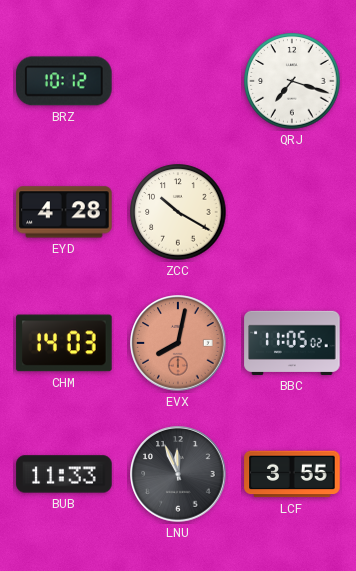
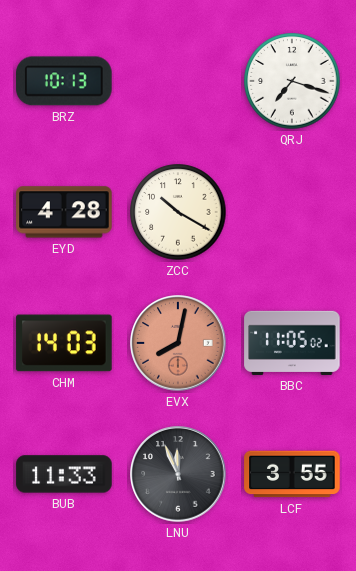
BRZ: 10:12 -> 10:13 (64, 81)
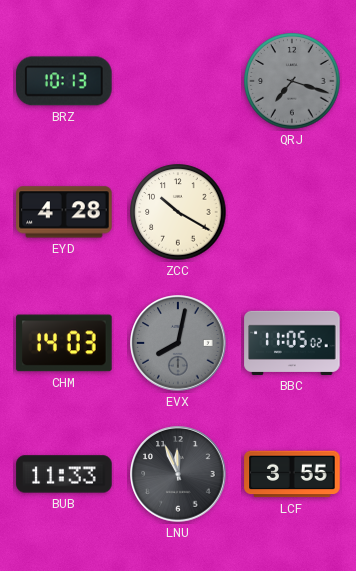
QRJ dial: white -> grey (292, 81)
EVX dial: salmon -> grey (178, 343)
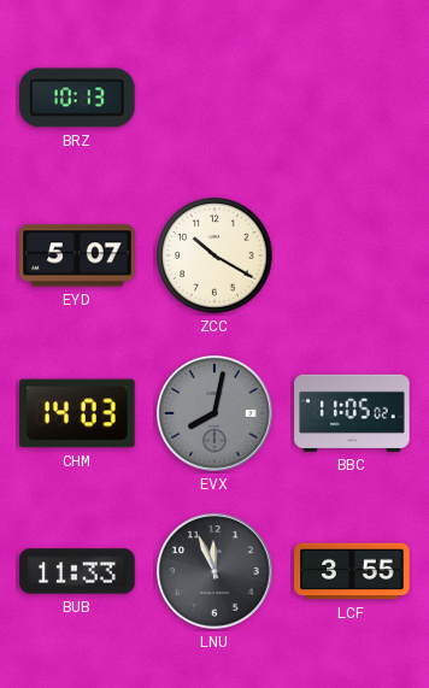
QRJ: 7:18 -> none (292, 81)
EYD: 4:28 -> 5:07 (77, 255)
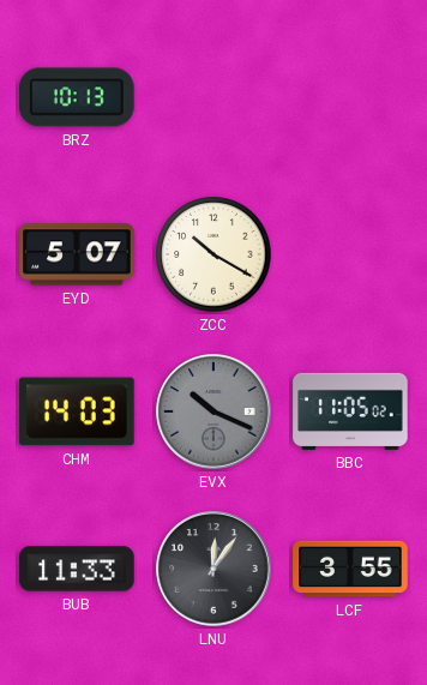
EVX: 8:02 -> 10:19 (213, 411)
LNU: 11:56 -> 12:06 (213, 569)
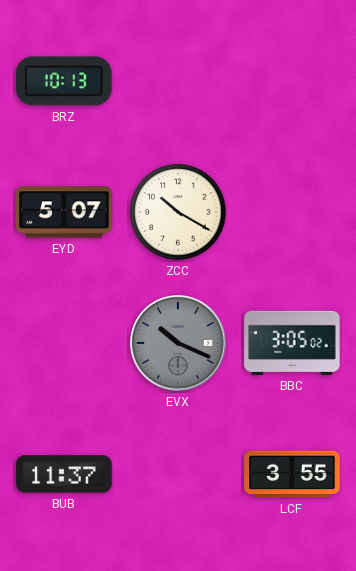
CHM: 14:03 -> none (77, 411)
BBC: 11:05 -> 3:05 (292, 343)
BUB: 11:33 -> 11:37 (64, 474)
LNU: 12:06 -> none (213, 569)
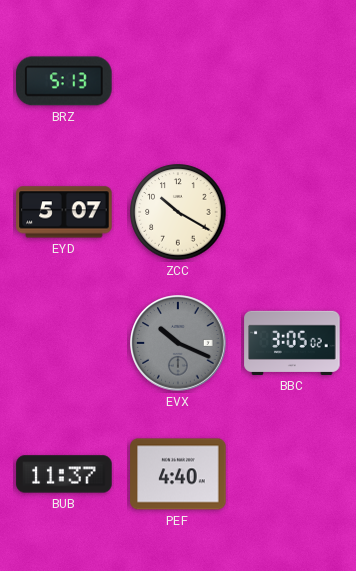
BRZ: 10:13 -> 5:13 (64, 81)
PEF: none -> 4:40 (178, 474)
LCF: 3:55 -> none (292, 474)
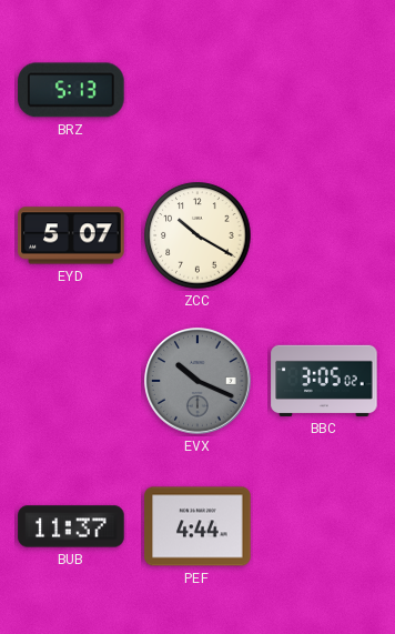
PEF: 4:40 -> 4:44 (197, 526)
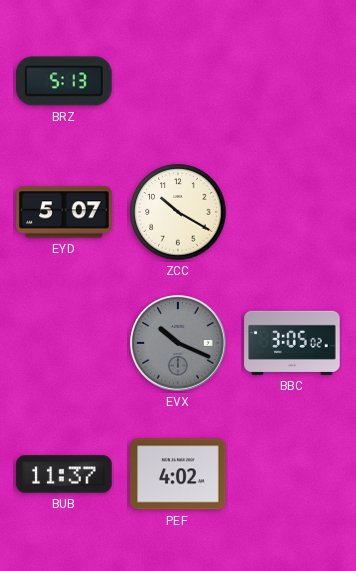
PEF: 4:44 -> 4:02 (178, 474)
